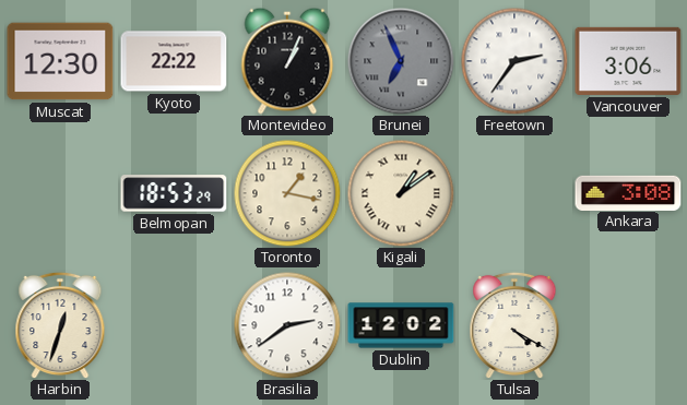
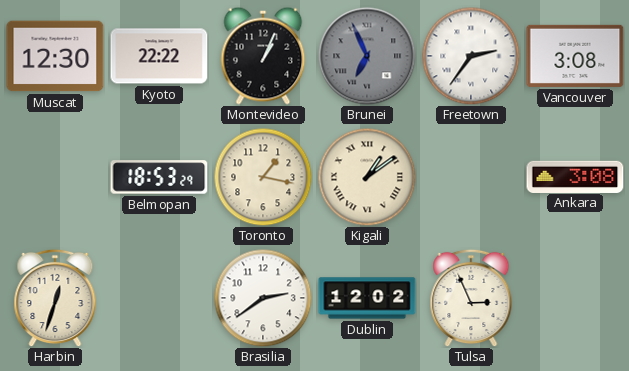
Vancouver: 3:06 -> 3:08 (575, 56)
Tulsa: 4:20 -> 2:56 (471, 298)
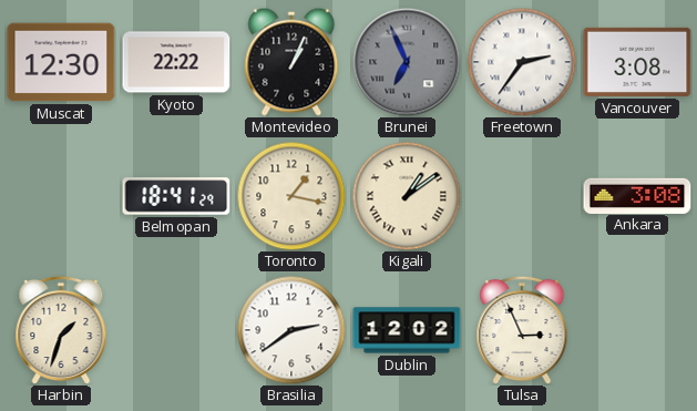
Belmopan: 18:53 -> 18:41 (176, 196)
Harbin: 12:33 -> 1:33 (61, 330)
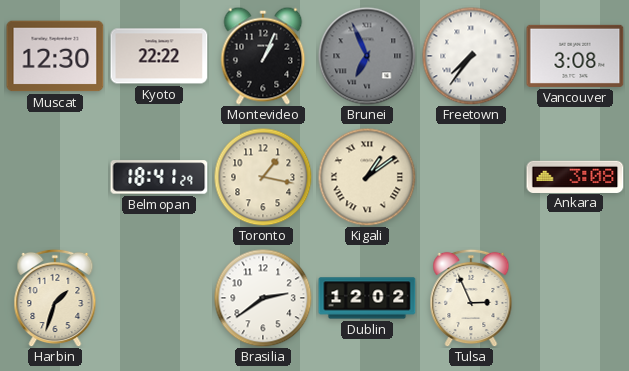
Freetown: 2:36 -> 7:36 (471, 56)
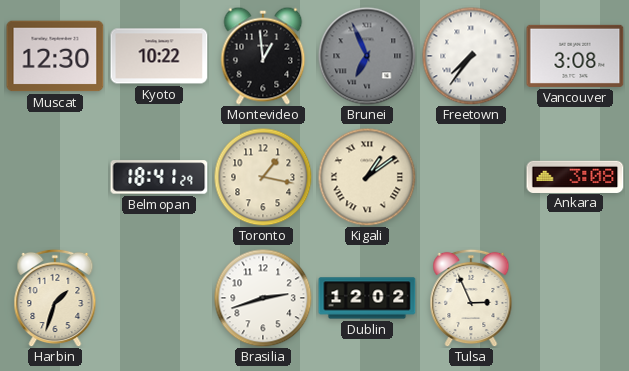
Kyoto: 22:22 -> 10:22 (159, 56)
Montevideo: 1:04 -> 12:59 (263, 56)
Brasilia: 2:39 -> 2:42 (263, 298)
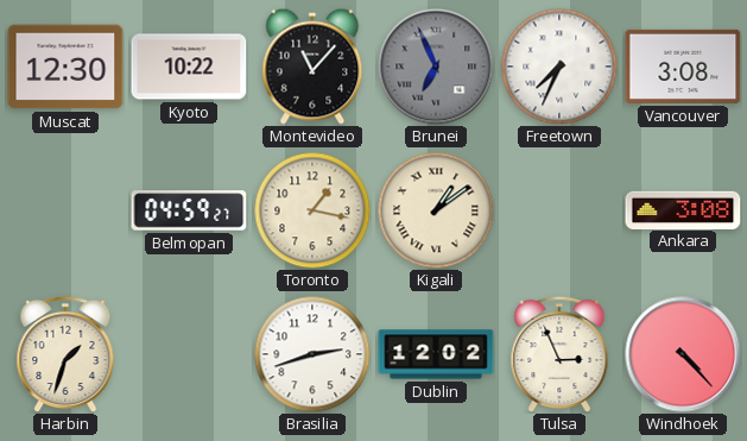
Montevideo: 12:59 -> 11:07 (312, 67)
Freetown: 7:36 -> 7:34 (559, 67)
Belmopan: 18:41 -> 04:59 (189, 210)
Windhoek: none -> 4:23 (683, 354)
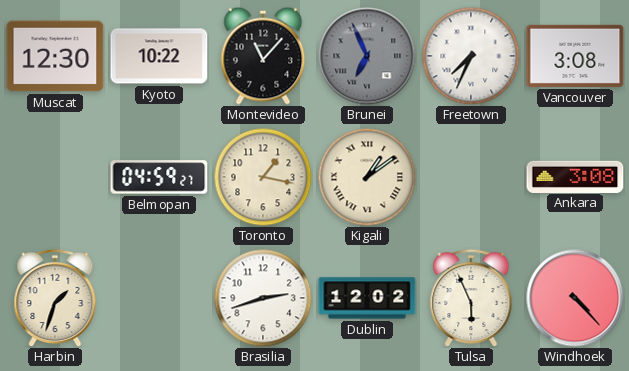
Tulsa: 2:56 -> 5:56 (471, 298)
